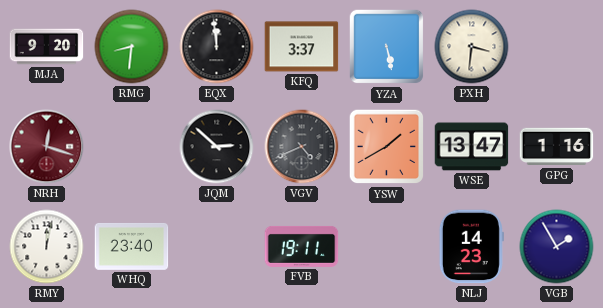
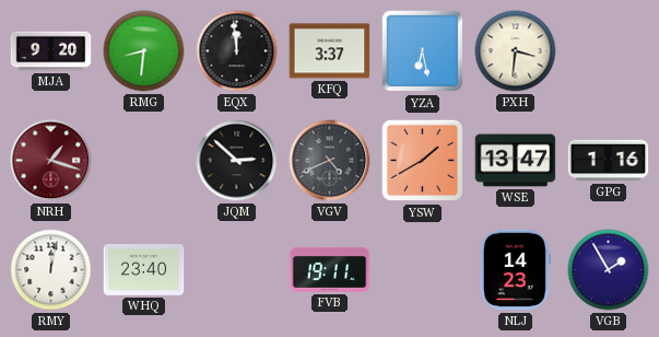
YZA: 5:28 -> 6:28 (423, 51)
NRH: 12:18 -> 1:18 (51, 161)
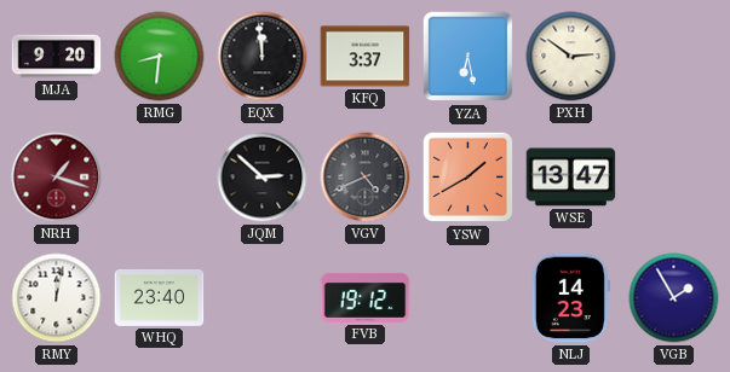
PXH: 3:31 -> 2:51 (571, 57)
GPG: 1:16 -> none (609, 161)
FVB: 19:11 -> 19:12 (366, 297)
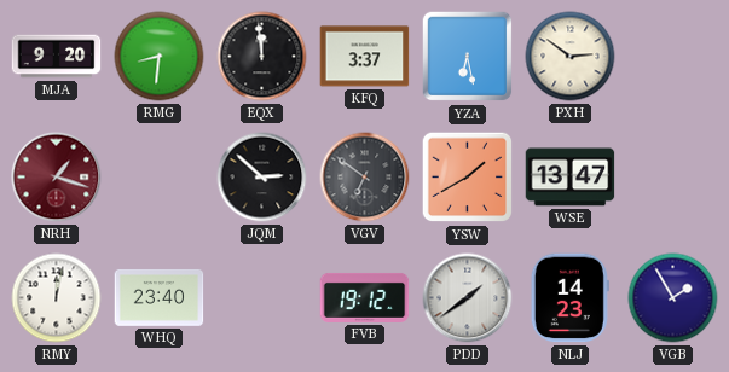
VGV: 4:41 -> 6:51 (365, 178)
PDD: none -> 1:39 (468, 298)
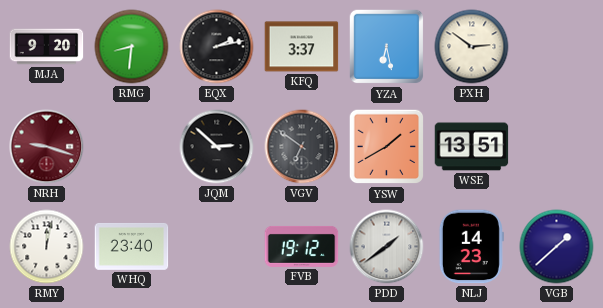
EQX: 11:59 -> 2:13 (217, 47)
NRH: 1:18 -> 9:18 (47, 147)
WSE: 13:47 -> 13:51 (472, 147)
VGB: 1:55 -> 1:38 (557, 247)
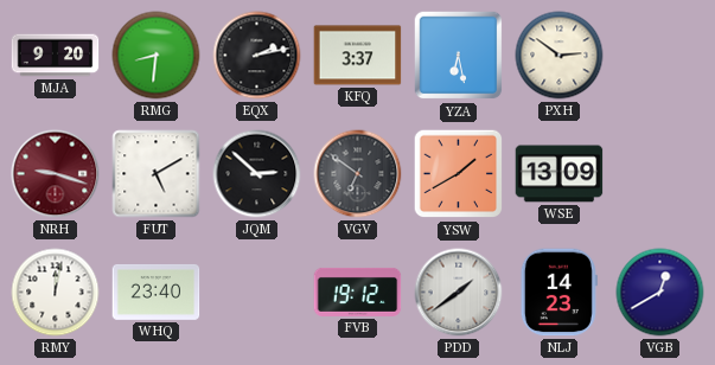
FUT: none -> 5:10 (157, 174)
WSE: 13:51 -> 13:09 (560, 174)
VGB: 1:38 -> 12:40 (660, 293)
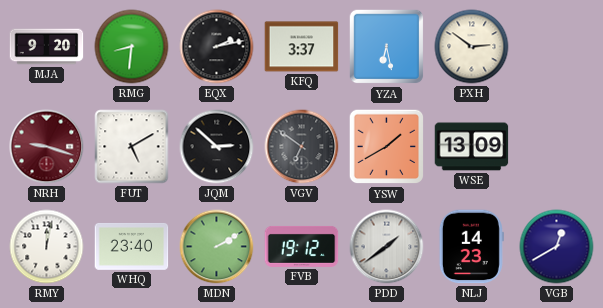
MDN: none -> 2:10 (217, 247)
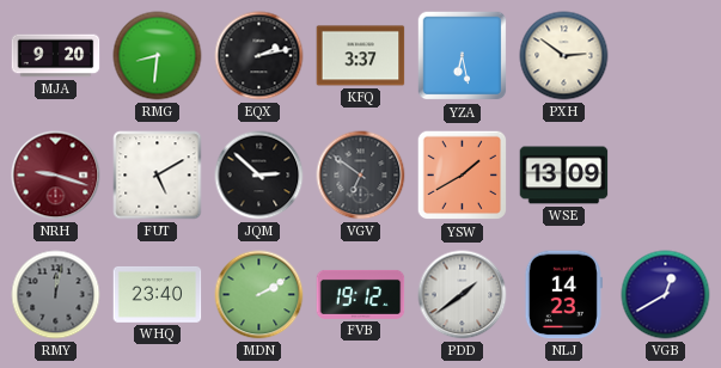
RMY dial: white -> grey (56, 295)
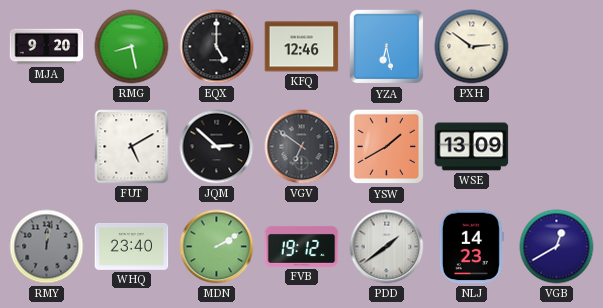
RMG: 8:31 -> 8:28 (132, 47)
EQX: 2:13 -> 5:00 (217, 47)
KFQ: 3:37 -> 12:46 (302, 47)
NRH: 9:18 -> none (56, 176)
